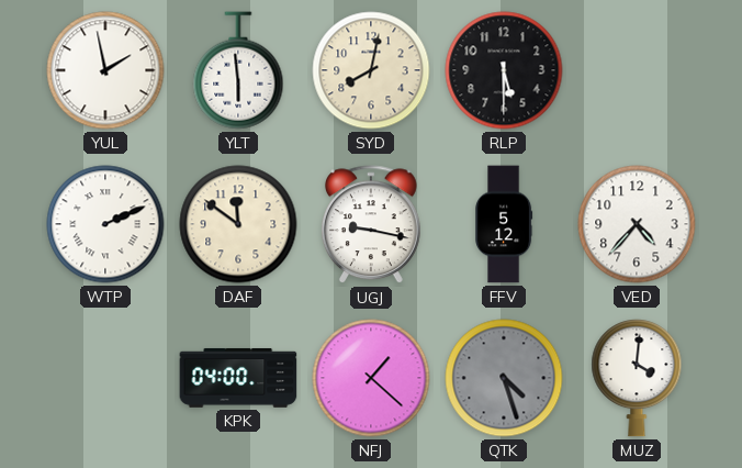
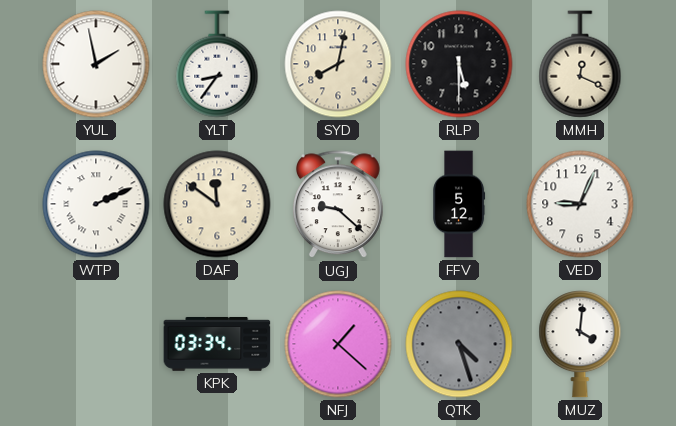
YLT: 5:59 -> 8:36 (217, 64)
MMH: none -> 12:19 (580, 64)
UGJ: 9:17 -> 9:22 (338, 205)
VED: 4:37 -> 9:04 (580, 204)
KPK: 04:00 -> 03:34 (217, 344)
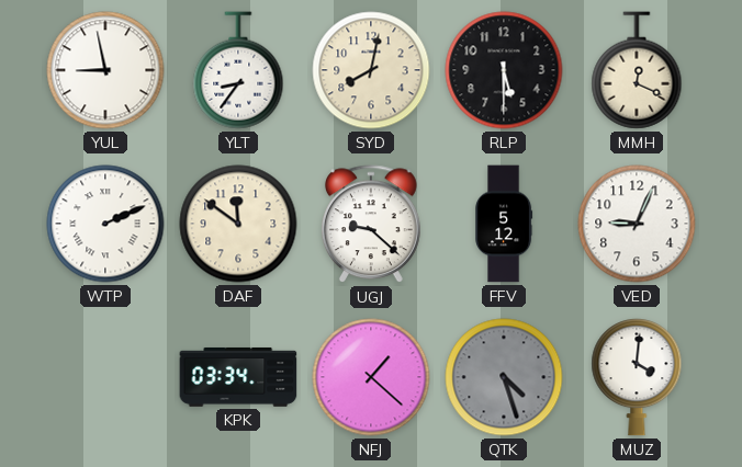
YUL: 1:58 -> 8:58 (105, 70)
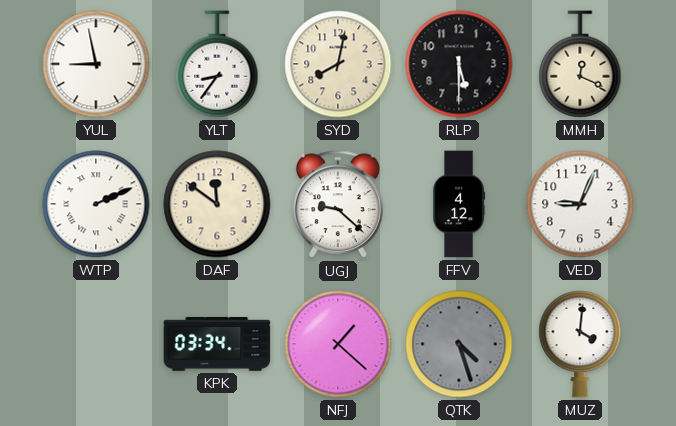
FFV: 5:12 -> 4:12 (459, 204)
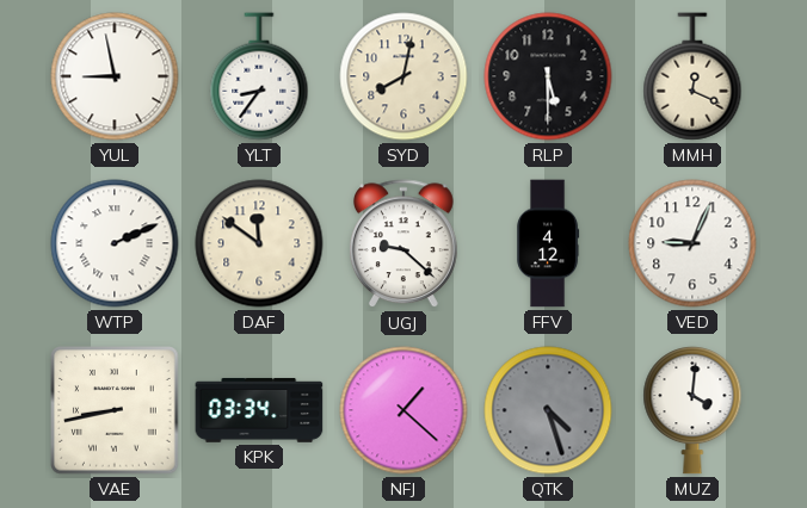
VAE: none -> 8:43 (115, 410)
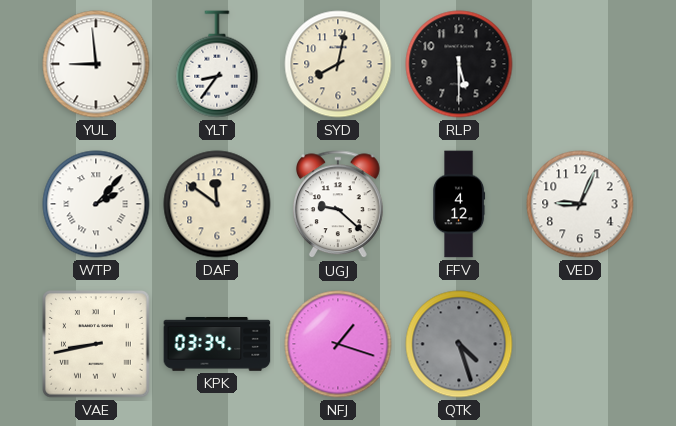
YUL: 8:58 -> 8:59 (96, 64)
MMH: 12:19 -> none (692, 76)
WTP: 2:11 -> 2:07 (96, 204)
NFJ: 1:22 -> 1:18 (338, 344)
MUZ: 4:01 -> none (692, 411)
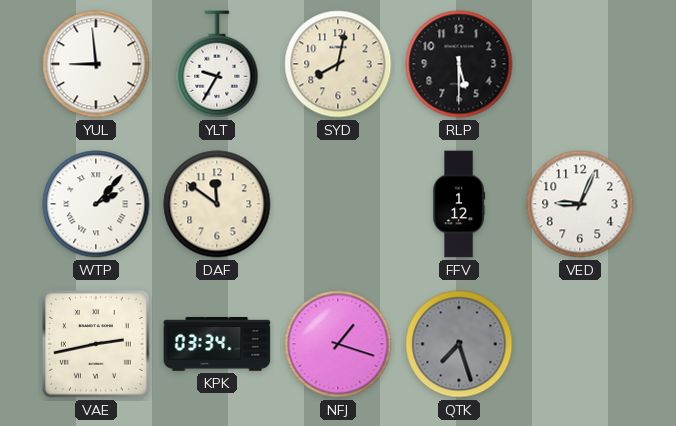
YLT: 8:36 -> 9:35 (217, 64)
UGJ: 9:22 -> none (338, 205)
FFV: 4:12 -> 1:12 (459, 204)
VAE: 8:43 -> 2:43 (96, 344)
QTK: 4:27 -> 7:27 (459, 344)
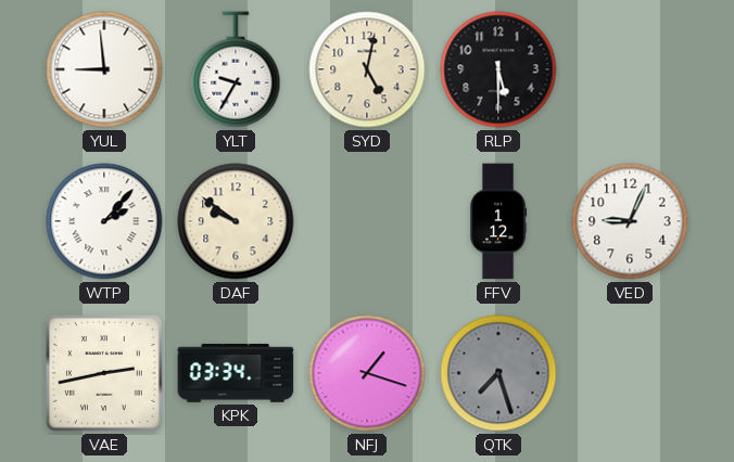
SYD: 8:02 -> 5:02 (367, 69)
DAF: 11:51 -> 9:51 (236, 221)
